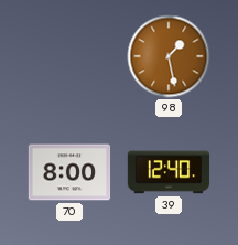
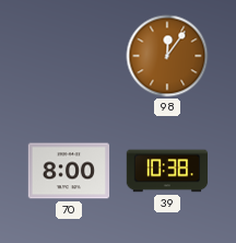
98: 1:28 -> 12:06 (167, 56)
39: 12:40 -> 10:38 (167, 171)
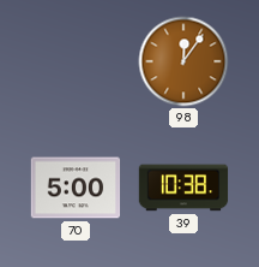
70: 8:00 -> 5:00 (76, 188)
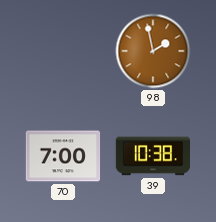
98: 12:06 -> 1:58 (153, 51)
70: 5:00 -> 7:00 (63, 156)
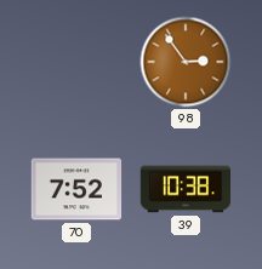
98: 1:58 -> 2:54 (186, 62)
70: 7:00 -> 7:52 (76, 189)
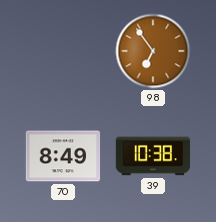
98: 2:54 -> 6:54 (153, 51)
70: 7:52 -> 8:49 (63, 156)
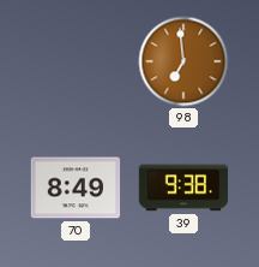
98: 6:54 -> 6:59 (183, 61)
39: 10:38 -> 9:38 (183, 188)
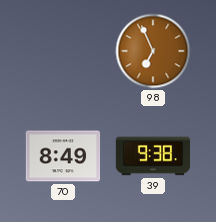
98: 6:59 -> 6:56 (153, 51)
